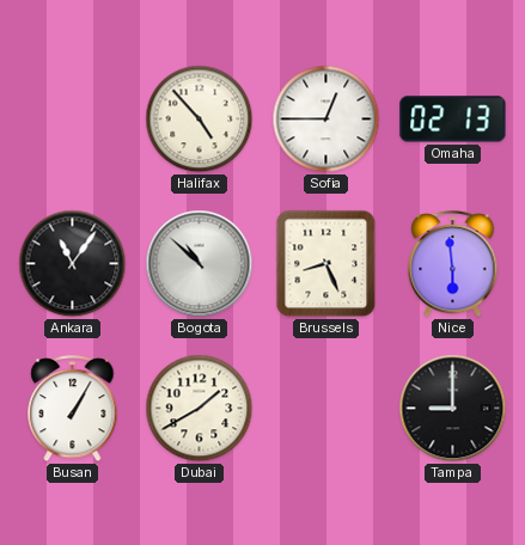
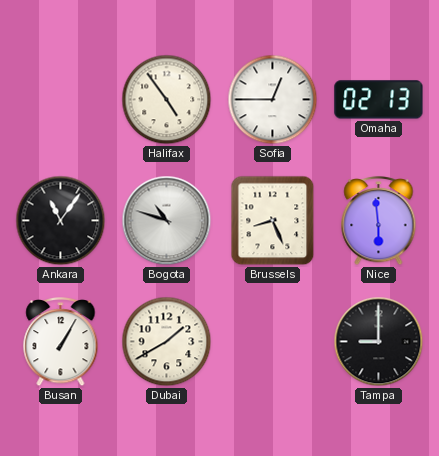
Halifax: 4:53 -> 4:54 (167, 100)
Bogota: 10:52 -> 10:48 (167, 221)
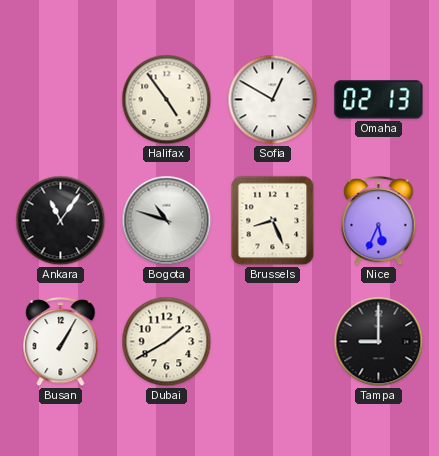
Sofia: 12:45 -> 12:50 (273, 100)
Nice: 5:59 -> 5:34 (379, 221)
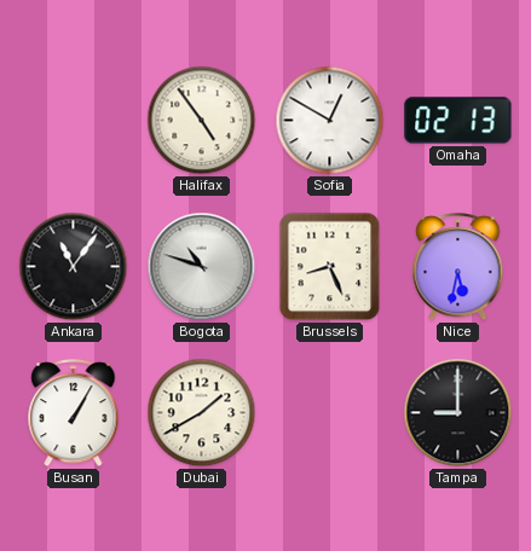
Nice: 5:34 -> 5:32 (458, 267)
